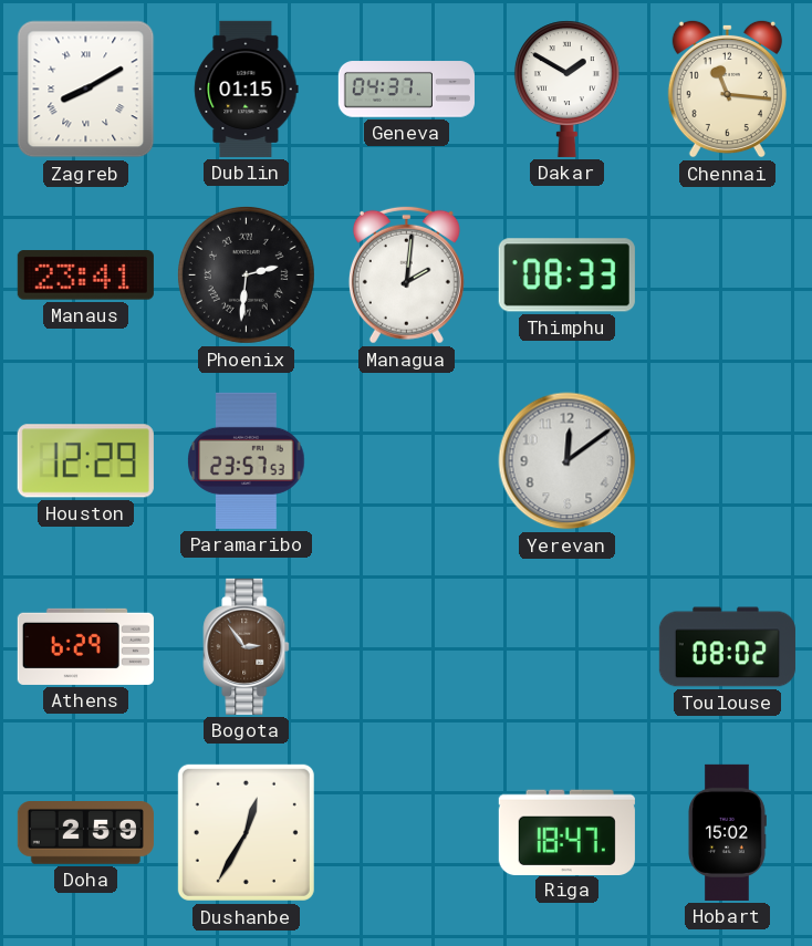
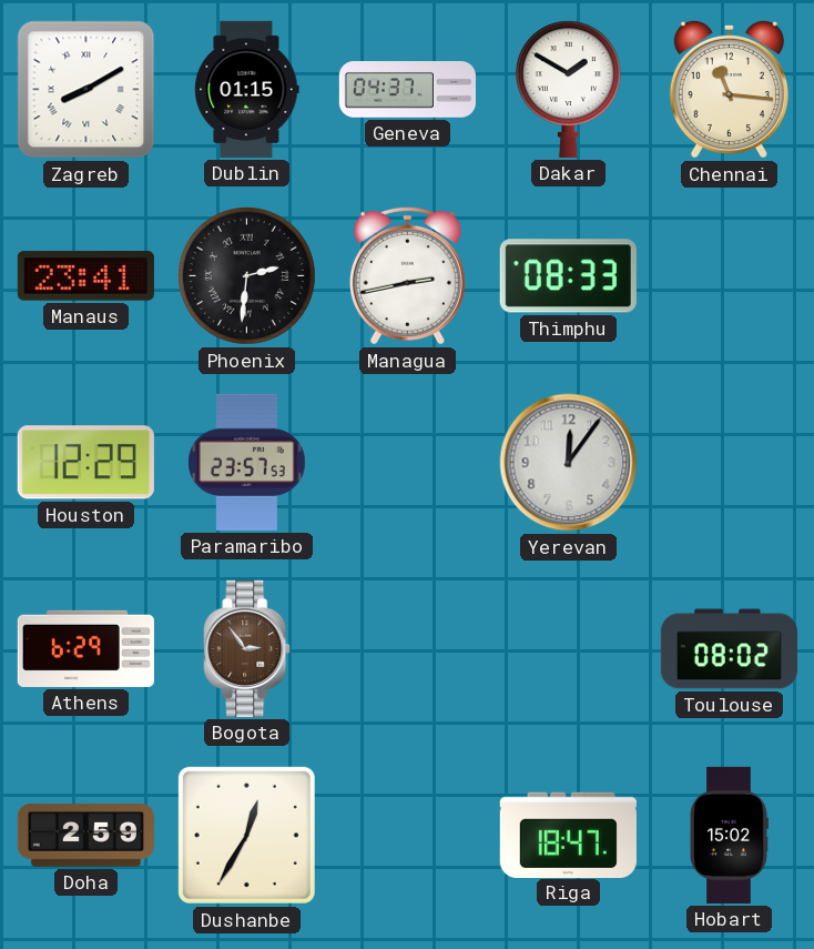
Managua: 2:01 -> 2:43 (407, 275)
Yerevan: 12:09 -> 12:06 (569, 463)
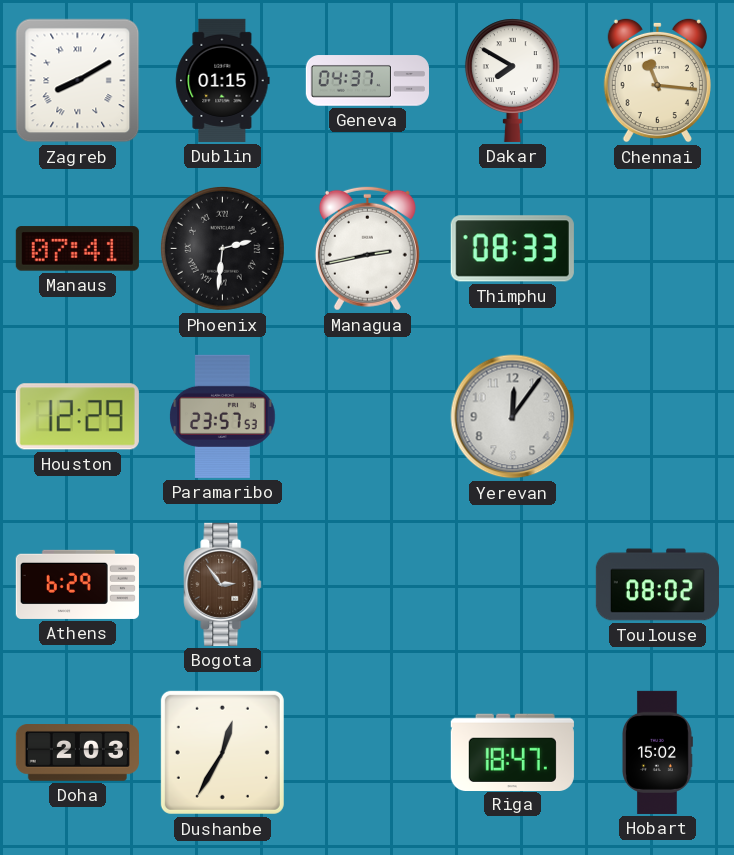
Dakar: 1:50 -> 7:50 (512, 80)
Manaus: 23:41 -> 07:41 (77, 249)
Doha: 2:59 -> 2:03 (77, 753)
